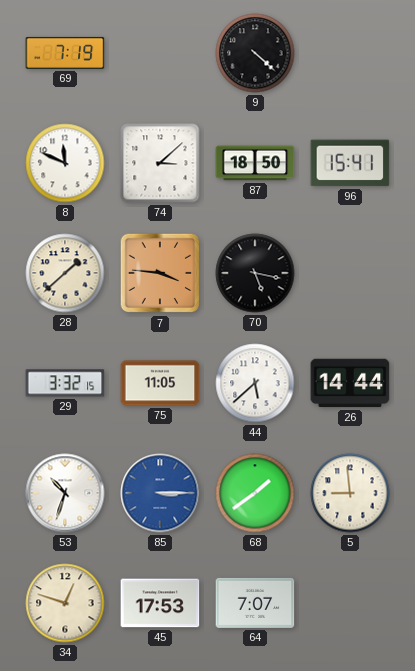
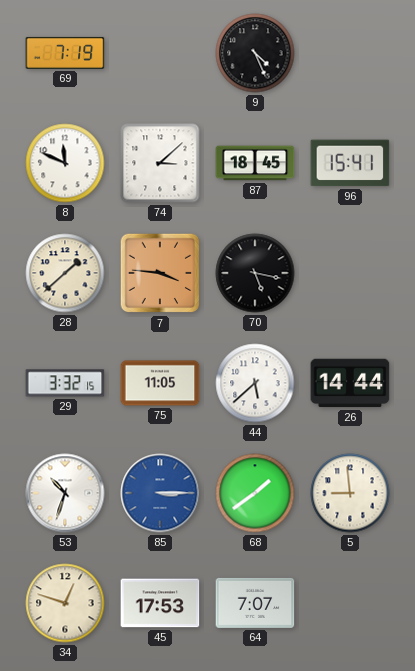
9: 4:22 -> 4:26 (255, 53)
87: 18:50 -> 18:45 (255, 163)
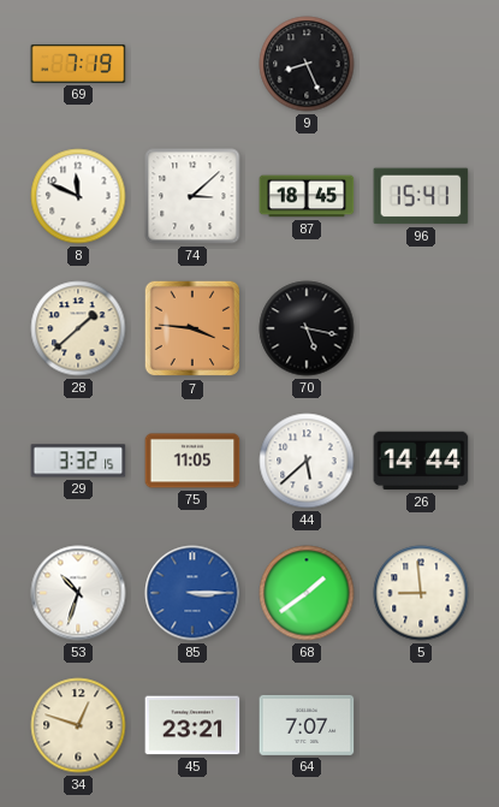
9: 4:26 -> 8:26 (307, 64)
45: 17:53 -> 23:21 (192, 725)
